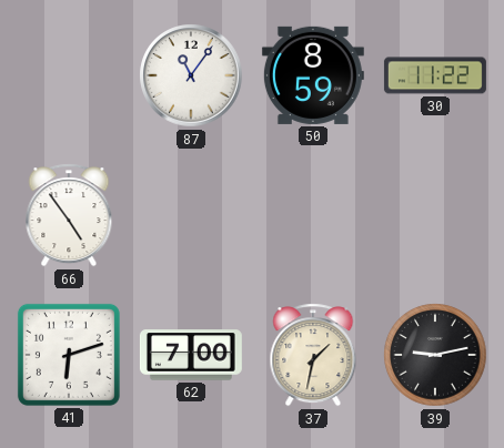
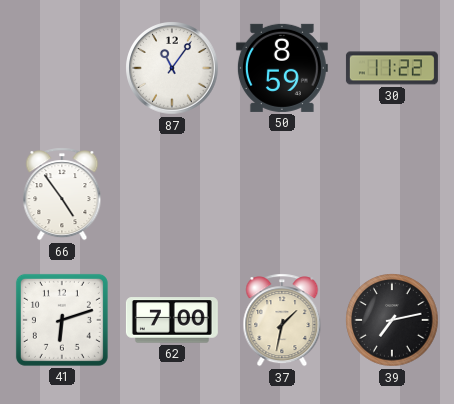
39: 9:13 -> 7:13 (392, 320)
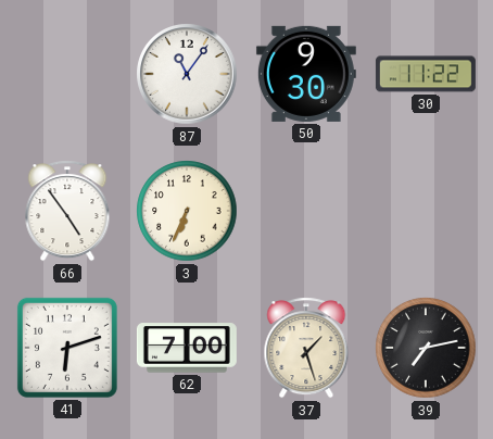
50: 8:59 -> 9:30 (306, 74)
3: none -> 6:34 (187, 211)
37: 1:32 -> 1:27 (306, 348)
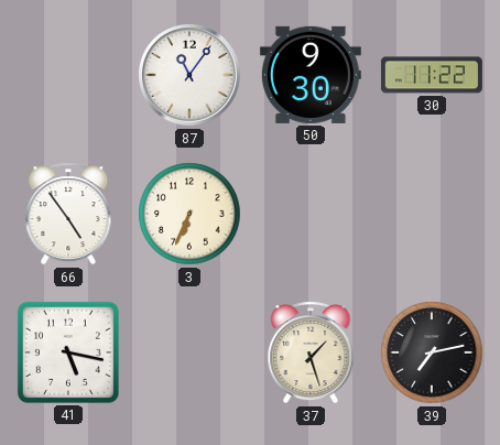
41: 6:12 -> 5:17 (68, 352)
62: 7:00 -> none (187, 348)
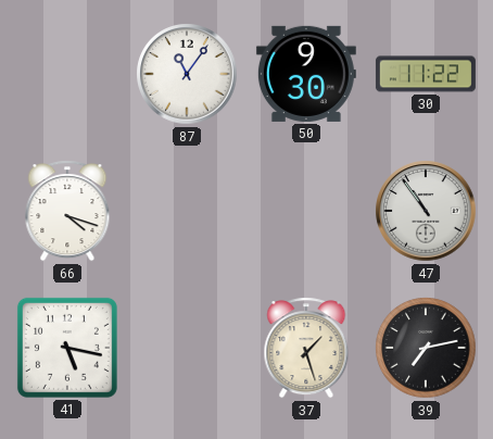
66: 4:54 -> 4:18 (67, 211)
3: 6:34 -> none (189, 214)
47: none -> 10:54 (426, 211)
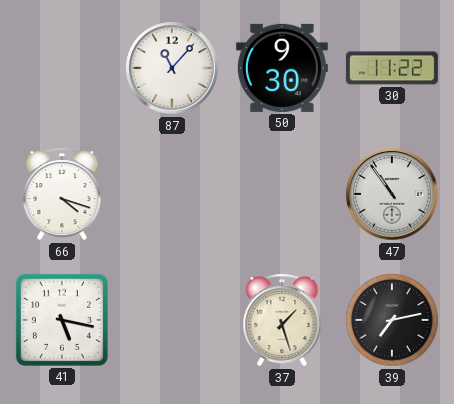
87: 11:06 -> 11:07 (172, 68)
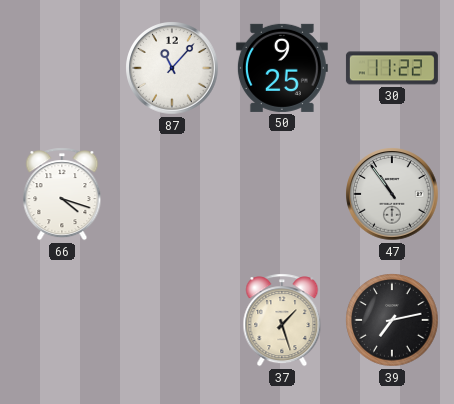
50: 9:30 -> 9:25 (282, 68)
41: 5:17 -> none (62, 320)
